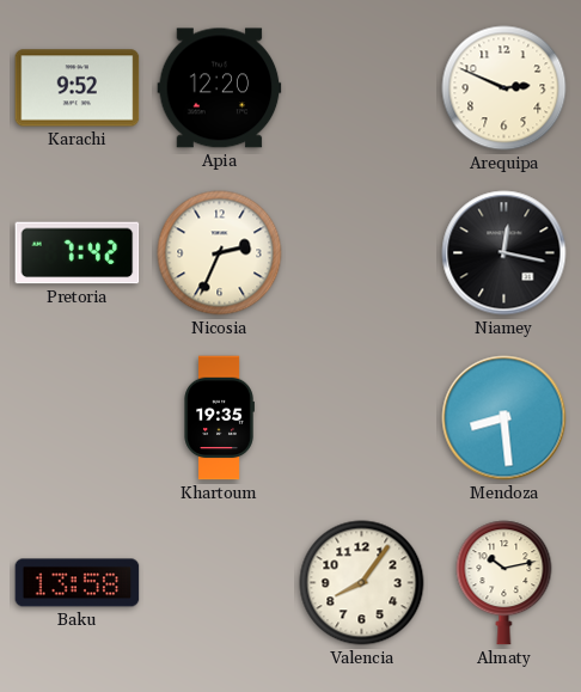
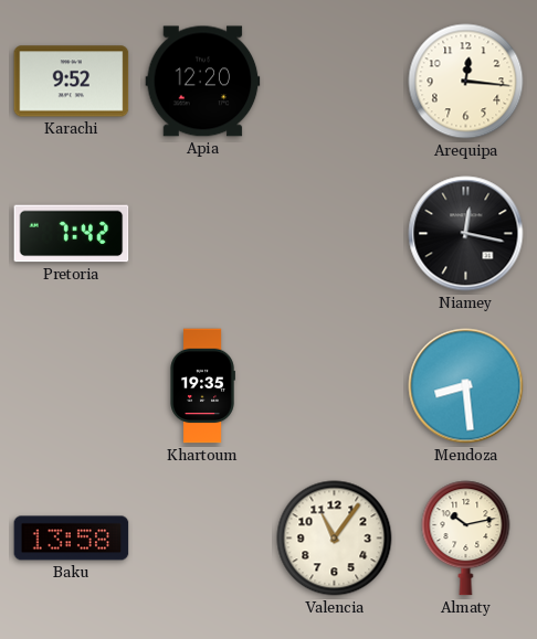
Arequipa: 2:49 -> 12:16 (466, 82)
Nicosia: 2:34 -> none (220, 253)
Valencia: 8:06 -> 11:06 (335, 539)
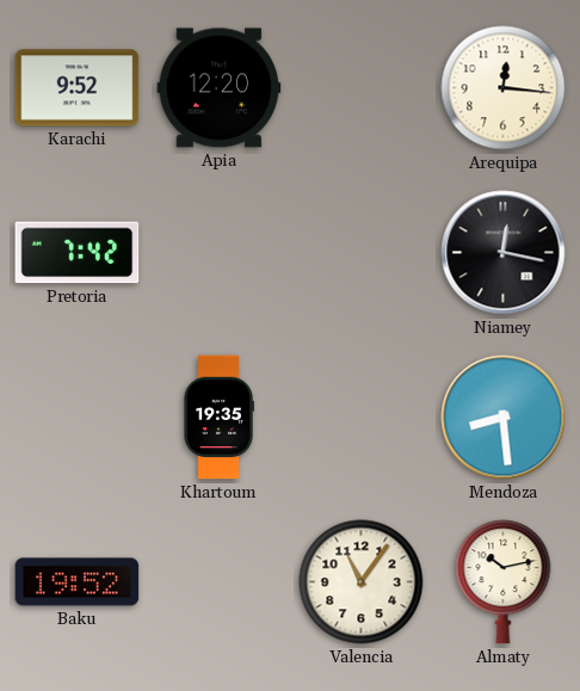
Baku: 13:58 -> 19:52 (78, 582)
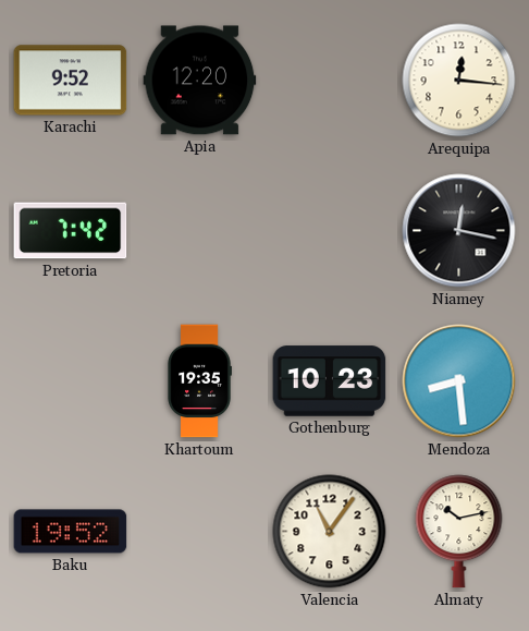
Gothenburg: none -> 10:23 (330, 381)
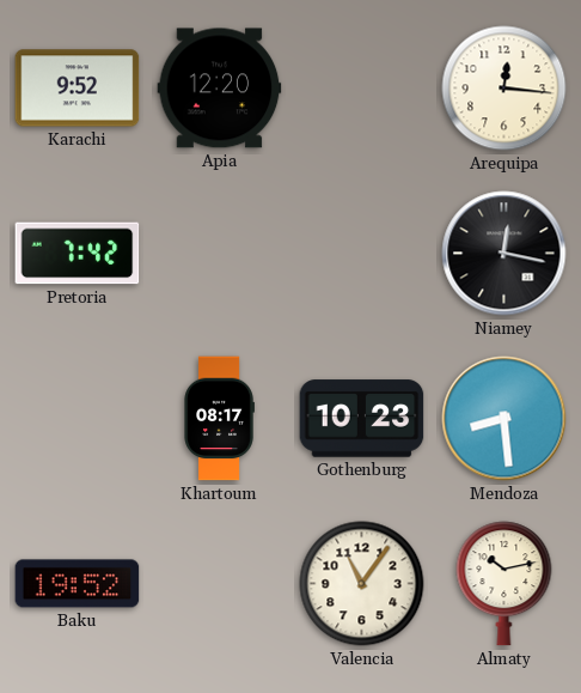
Khartoum: 19:35 -> 08:17 (219, 419)
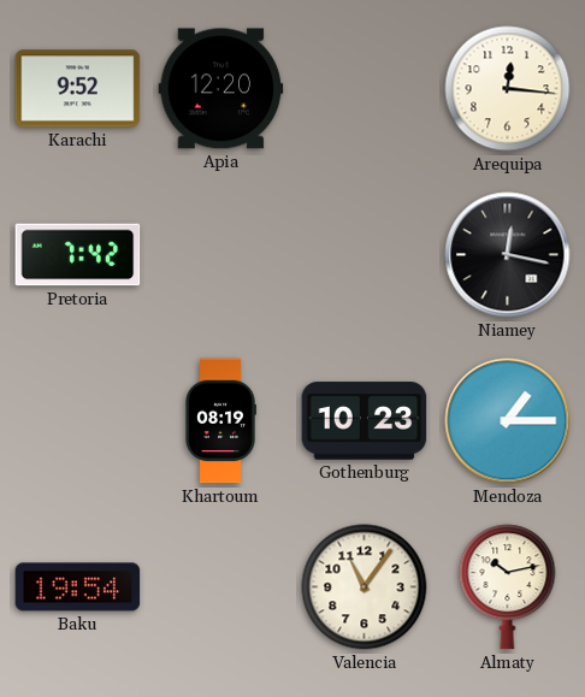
Khartoum: 08:17 -> 08:19 (220, 421)
Mendoza: 8:29 -> 1:15 (508, 421)
Baku: 19:52 -> 19:54 (78, 587)
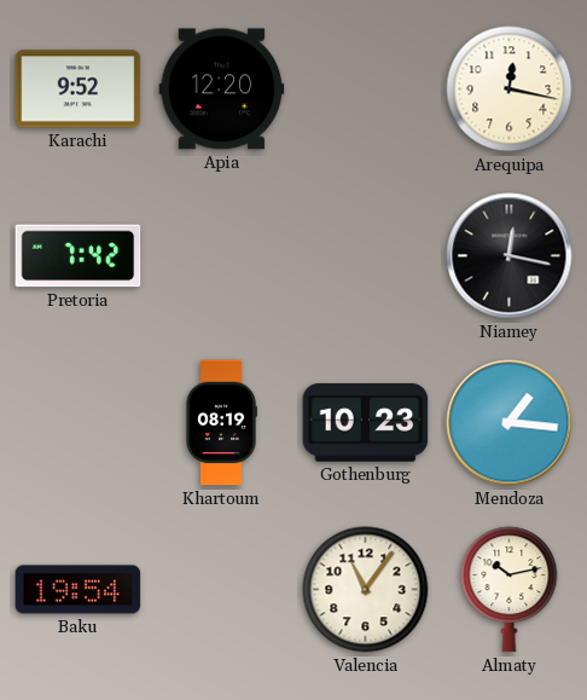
Arequipa: 12:16 -> 12:17 (510, 89)
Mendoza: 1:15 -> 1:16 (510, 423)
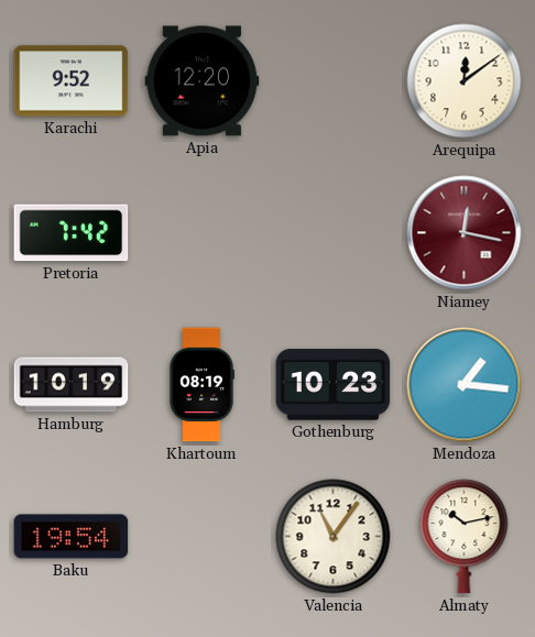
Arequipa: 12:17 -> 12:09 (465, 81)
Niamey dial: black -> burgundy (465, 233)
Hamburg: none -> 10:19 (72, 385)
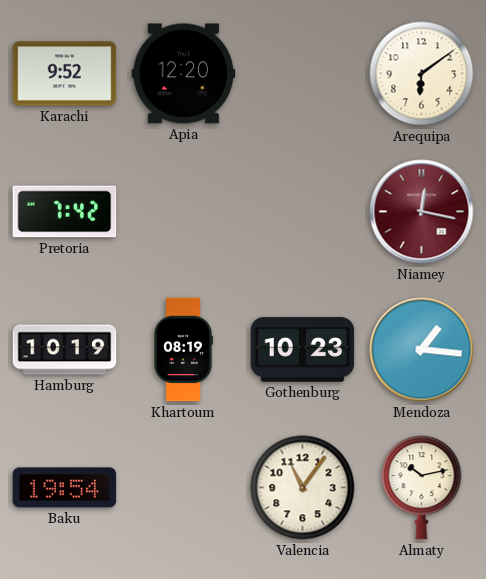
Arequipa: 12:09 -> 6:09 (422, 74)
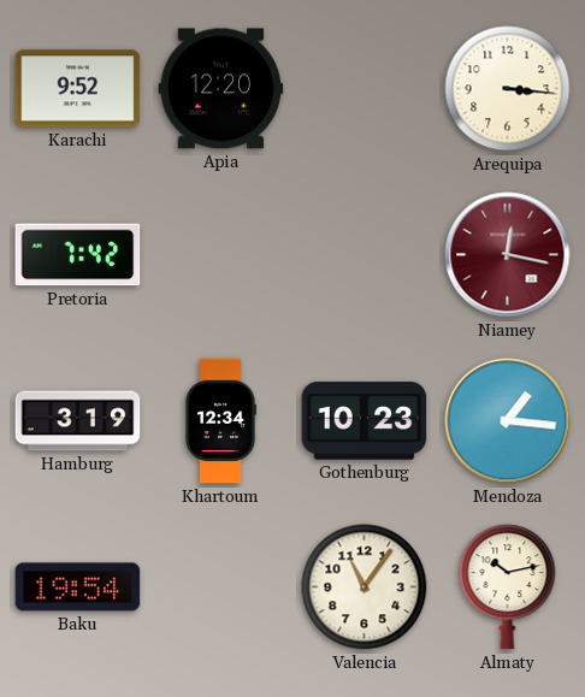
Arequipa: 6:09 -> 3:16 (508, 89)
Hamburg: 10:19 -> 3:19 (78, 421)
Khartoum: 08:19 -> 12:34 (220, 421)
